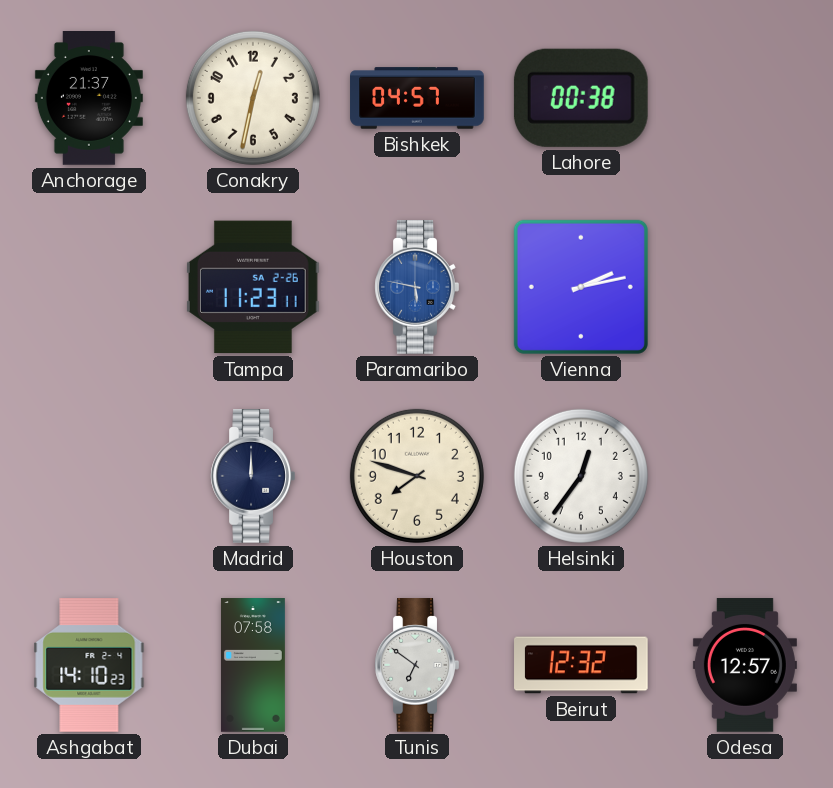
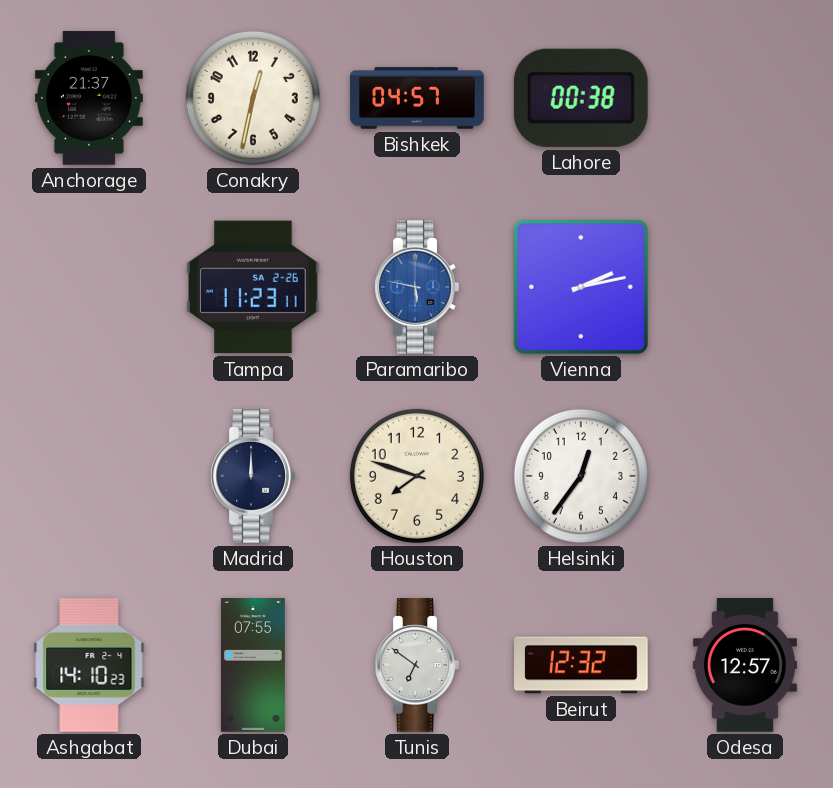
Dubai: 07:58 -> 07:55 (253, 665)
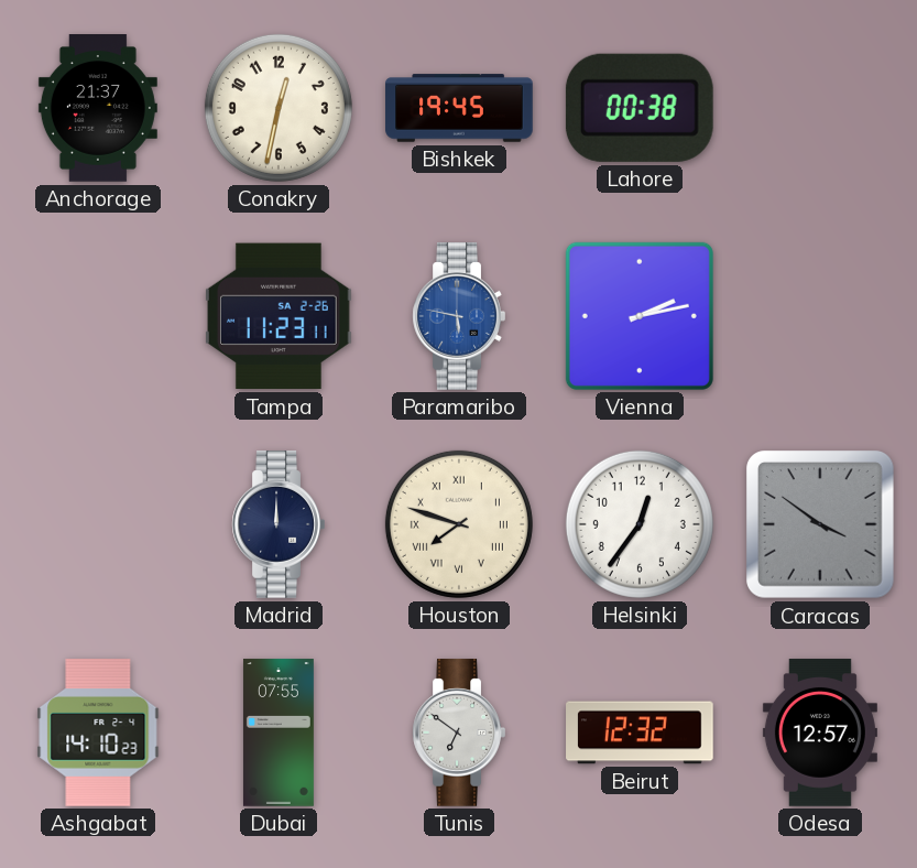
Bishkek: 04:57 -> 19:45 (459, 108)
Houston numerals: Arabic -> Roman (459, 524)
Caracas: none -> 3:51 (821, 525)
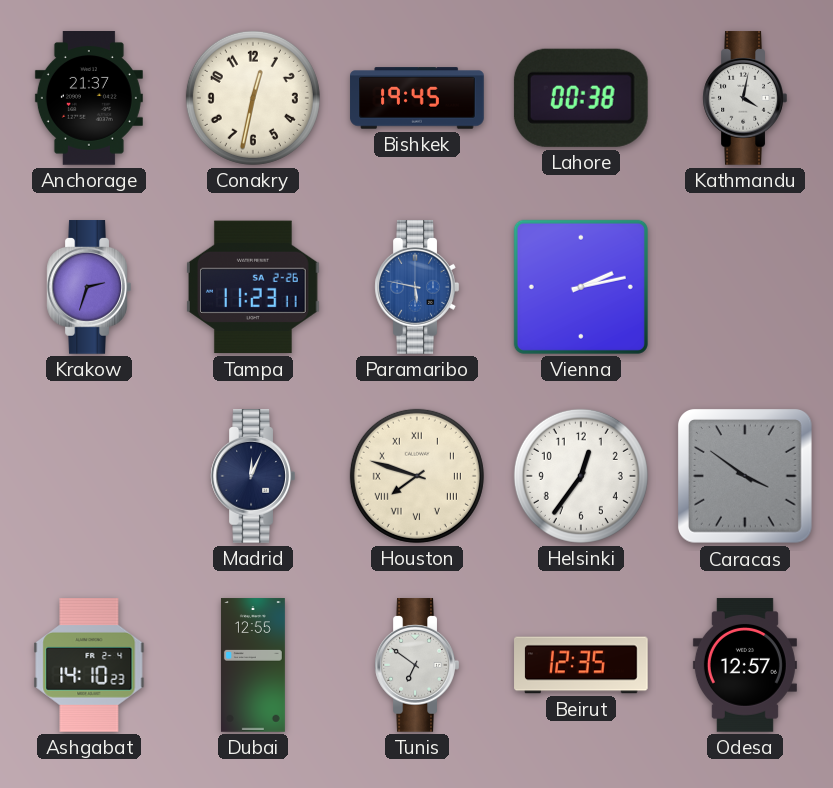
Kathmandu: none -> 4:02 (745, 98)
Krakow: none -> 2:33 (89, 287)
Madrid: 12:00 -> 12:04 (253, 476)
Dubai: 07:55 -> 12:55 (253, 665)
Beirut: 12:32 -> 12:35 (581, 665)
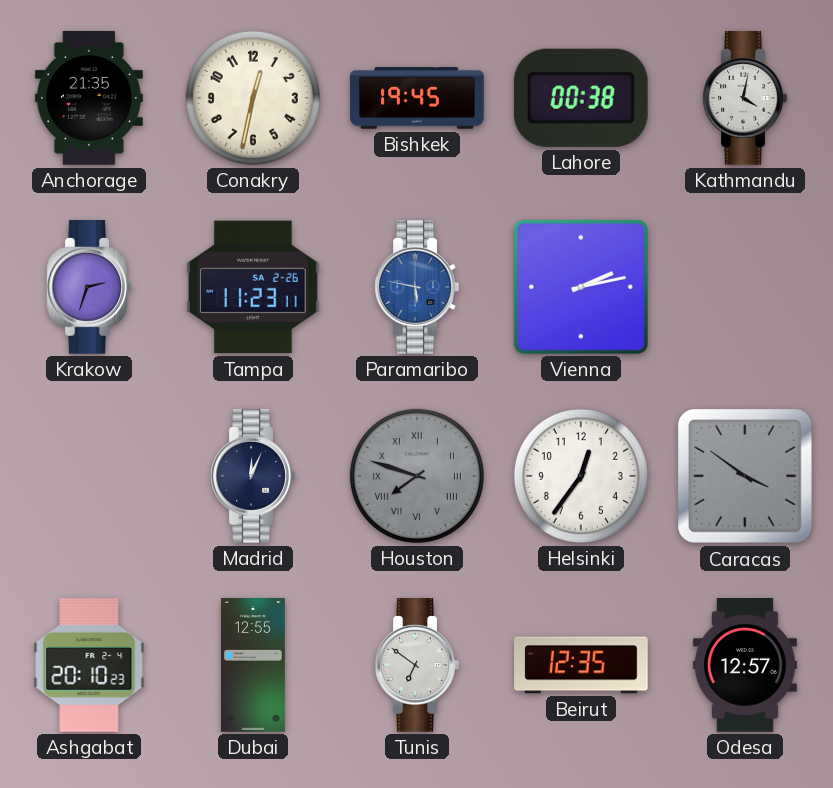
Anchorage: 21:37 -> 21:35 (89, 99)
Houston dial: cream -> grey (417, 476)
Ashgabat: 14:10 -> 20:10 (89, 666)
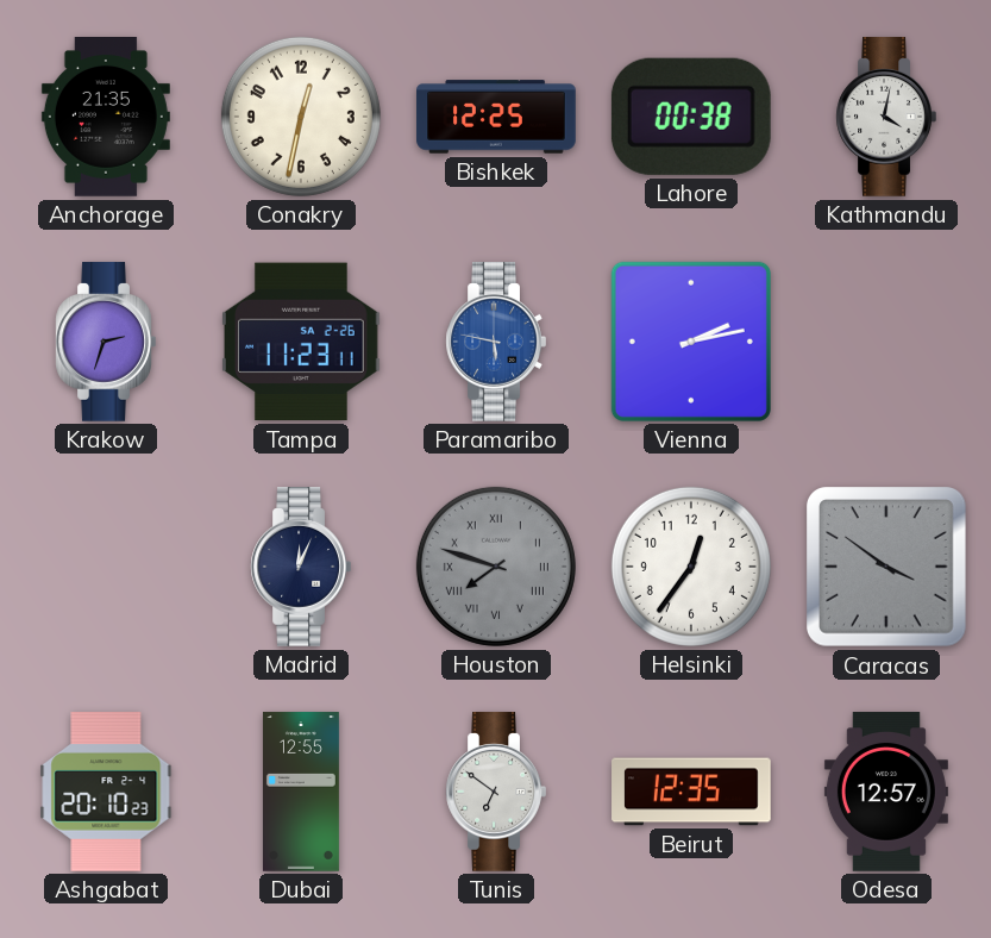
Bishkek: 19:45 -> 12:25 (496, 117)
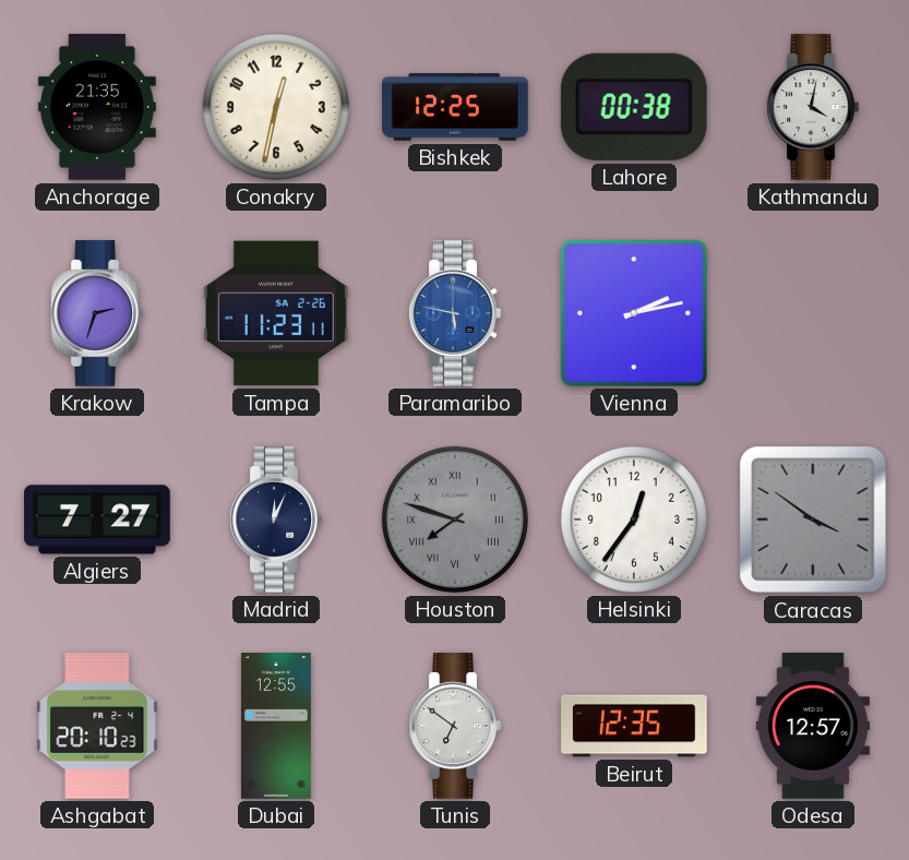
Algiers: none -> 7:27 (97, 519)
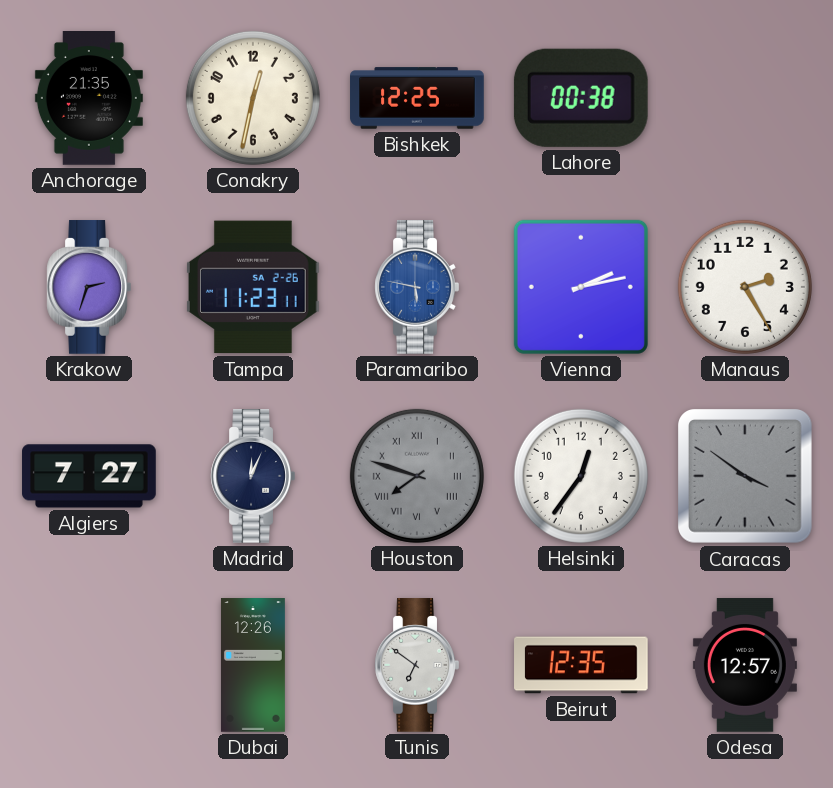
Kathmandu: 4:02 -> none (813, 107)
Manaus: none -> 2:25 (745, 287)
Ashgabat: 20:10 -> none (97, 727)
Dubai: 12:55 -> 12:26 (253, 665)
